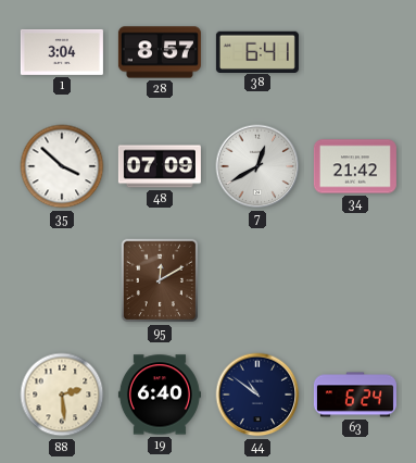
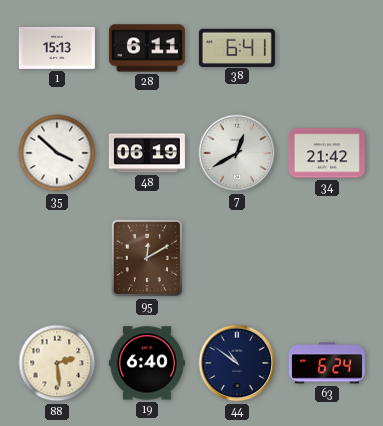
1: 3:04 -> 15:13 (57, 48)
28: 8:57 -> 6:11 (147, 48)
48: 07:09 -> 06:19 (147, 153)
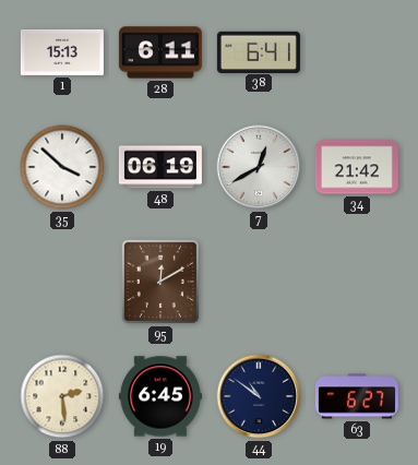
19: 6:40 -> 6:45 (160, 396)
63: 6:24 -> 6:27 (357, 396)
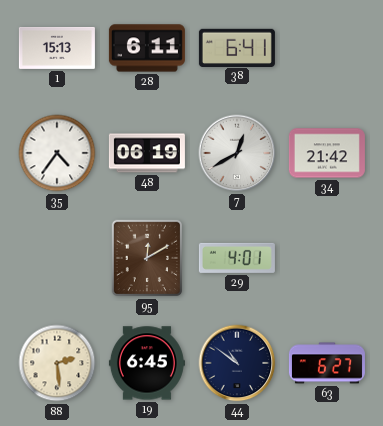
35: 3:52 -> 4:36 (57, 153)
29: none -> 4:01 (237, 258)
